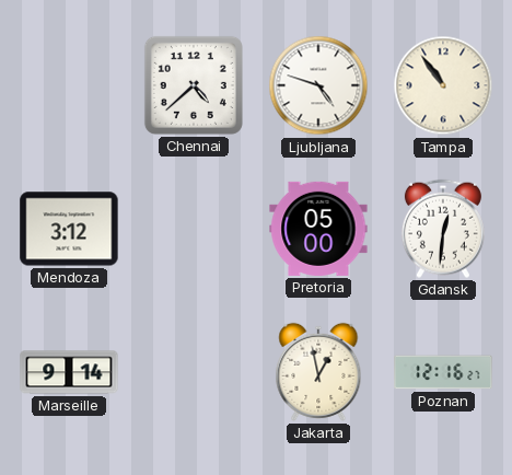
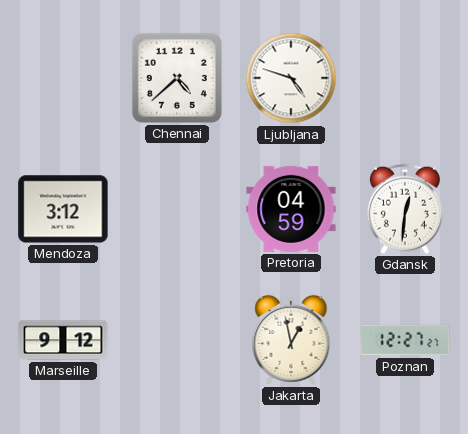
Tampa: 10:54 -> none (443, 85)
Pretoria: 05:00 -> 04:59 (291, 209)
Marseille: 9:14 -> 9:12 (63, 340)
Poznan: 12:16 -> 12:27 (405, 340)
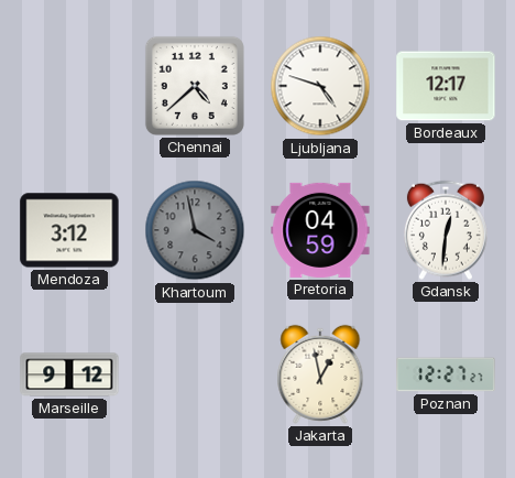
Bordeaux: none -> 12:17 (446, 86)
Khartoum: none -> 3:58 (195, 230)
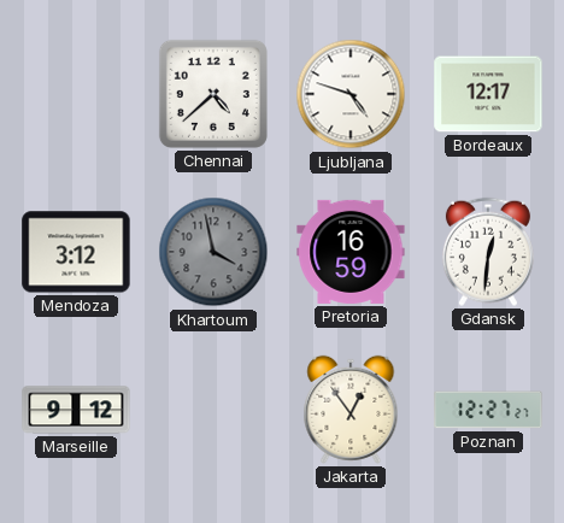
Pretoria: 04:59 -> 16:59 (351, 252)
Jakarta: 12:58 -> 12:54 (351, 410)
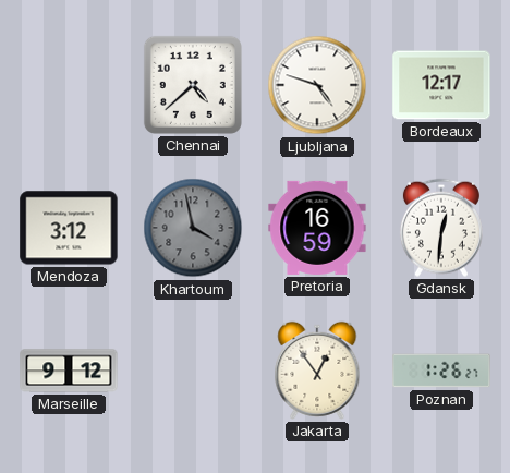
Poznan: 12:27 -> 1:26 (441, 371)
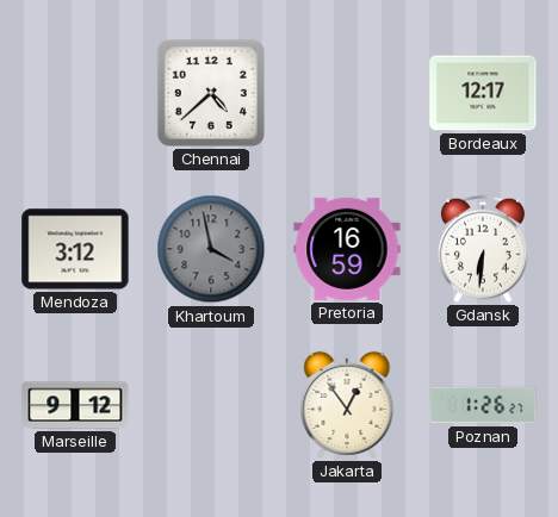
Ljubljana: 4:48 -> none (317, 85)
Gdansk: 12:31 -> 6:31 (483, 249)
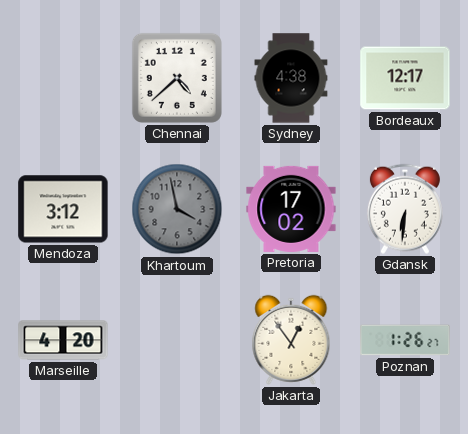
Sydney: none -> 4:38 (291, 78)
Pretoria: 16:59 -> 17:02 (291, 209)
Marseille: 9:12 -> 4:20 (63, 340)
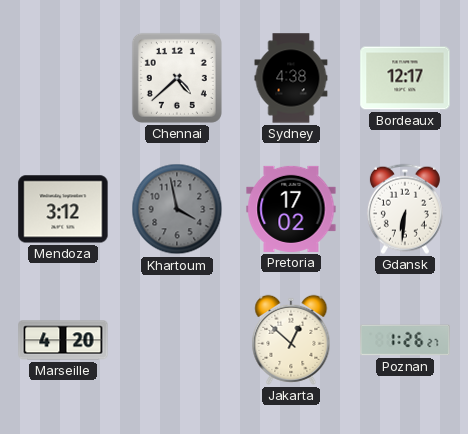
Jakarta: 12:54 -> 12:52 (291, 340)
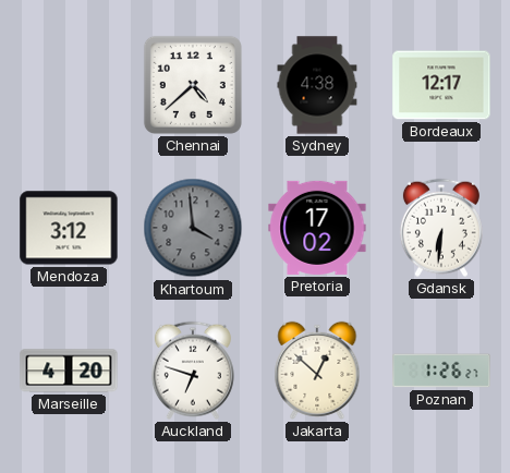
Khartoum: 3:58 -> 3:59 (193, 228)
Auckland: none -> 6:48 (193, 371)
